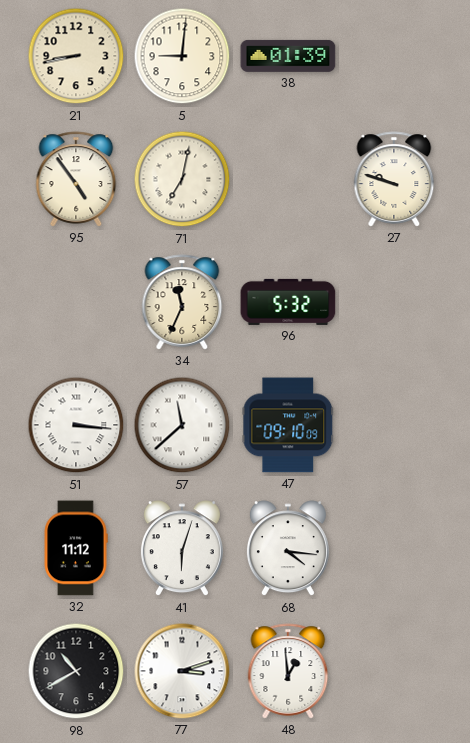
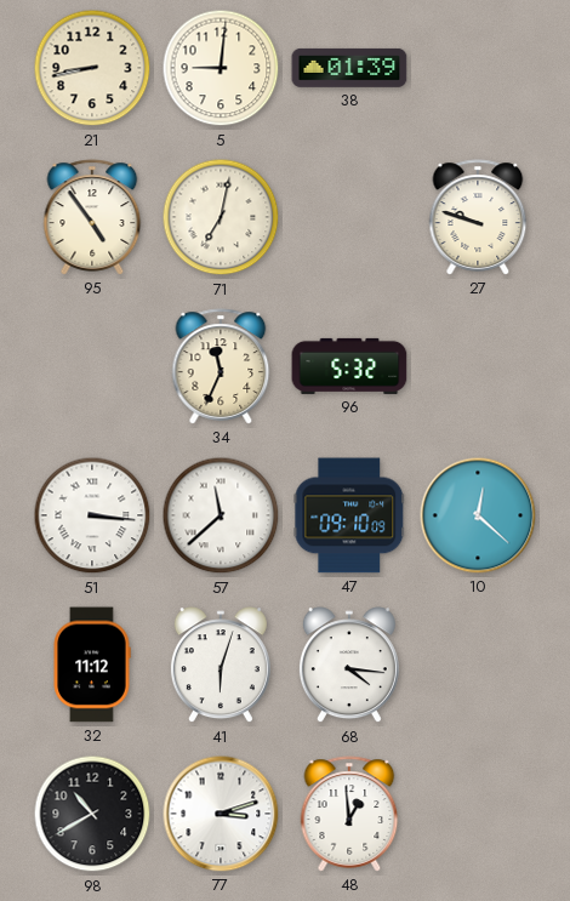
10: none -> 12:22 (478, 515)
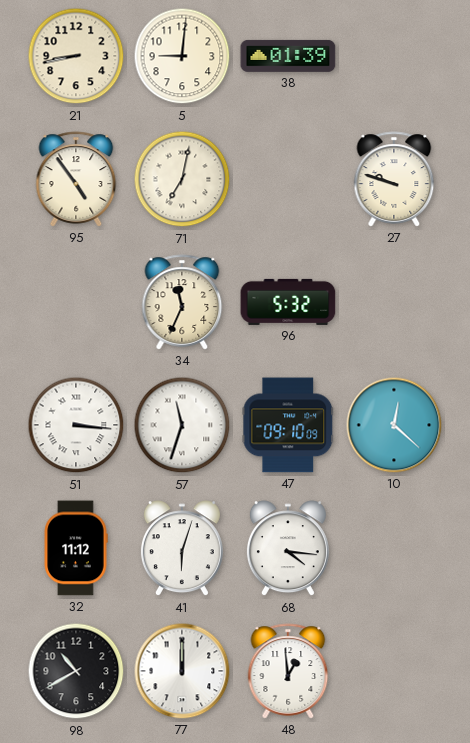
57: 11:38 -> 11:33 (182, 425)
77: 3:12 -> 12:00 (182, 671)
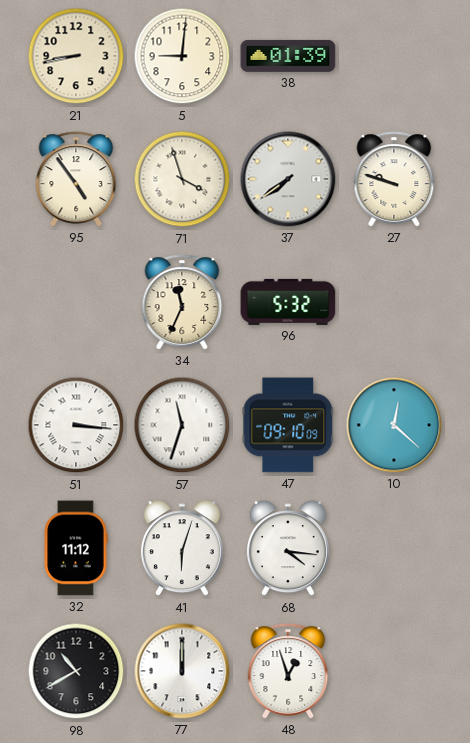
71: 7:02 -> 3:57 (182, 179)
37: none -> 7:39 (288, 179)
48: 12:59 -> 12:57 (288, 671)
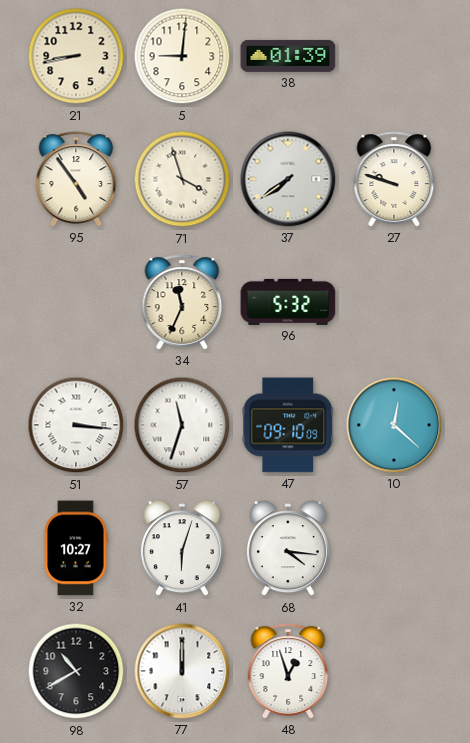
32: 11:12 -> 10:27 (76, 548)
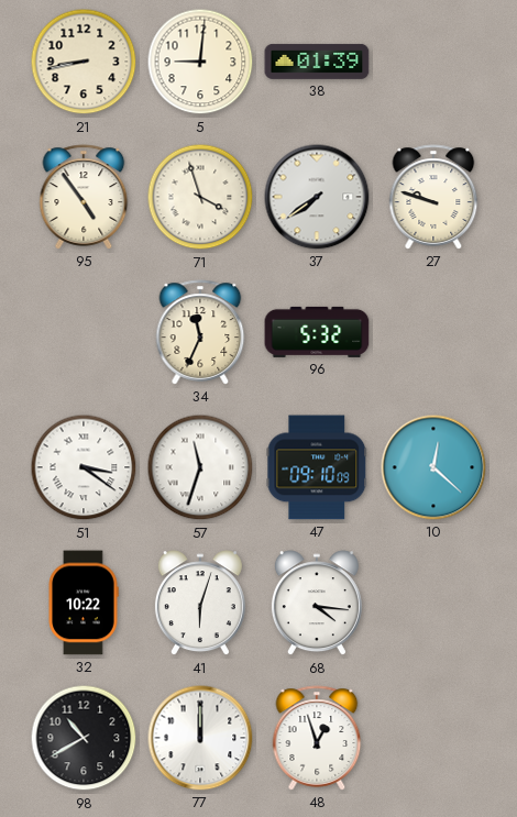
51: 3:16 -> 3:21 (84, 467)
32: 10:27 -> 10:22 (84, 603)
